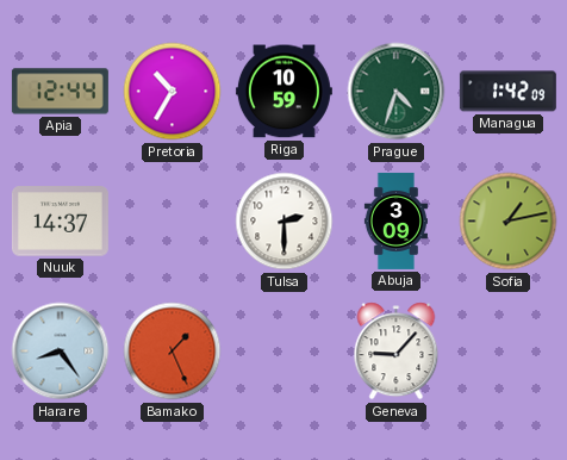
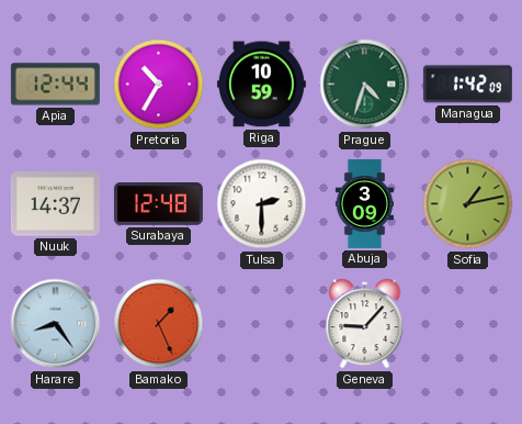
Surabaya: none -> 12:48 (158, 204)
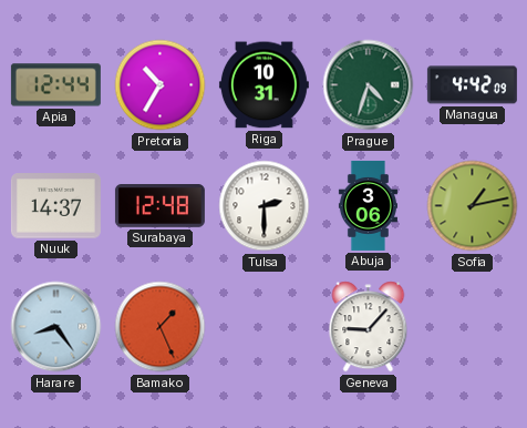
Riga: 10:59 -> 10:31 (263, 85)
Managua: 1:42 -> 4:42 (472, 85)
Abuja: 3:09 -> 3:06 (368, 205)
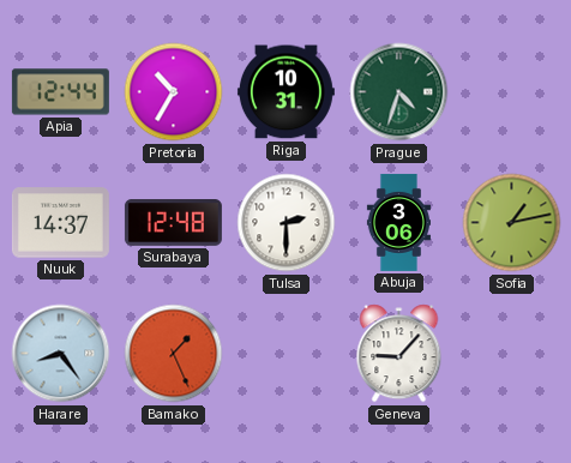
Managua: 4:42 -> none (472, 85)
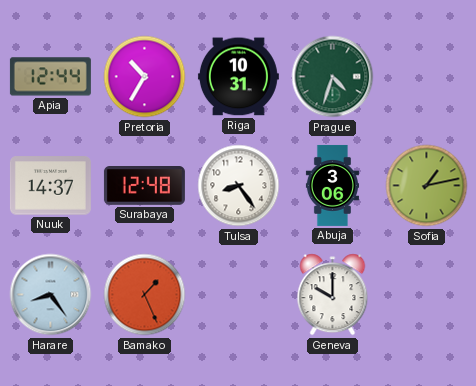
Tulsa: 2:30 -> 8:24 (239, 186)
Geneva: 9:07 -> 10:00 (333, 295)
